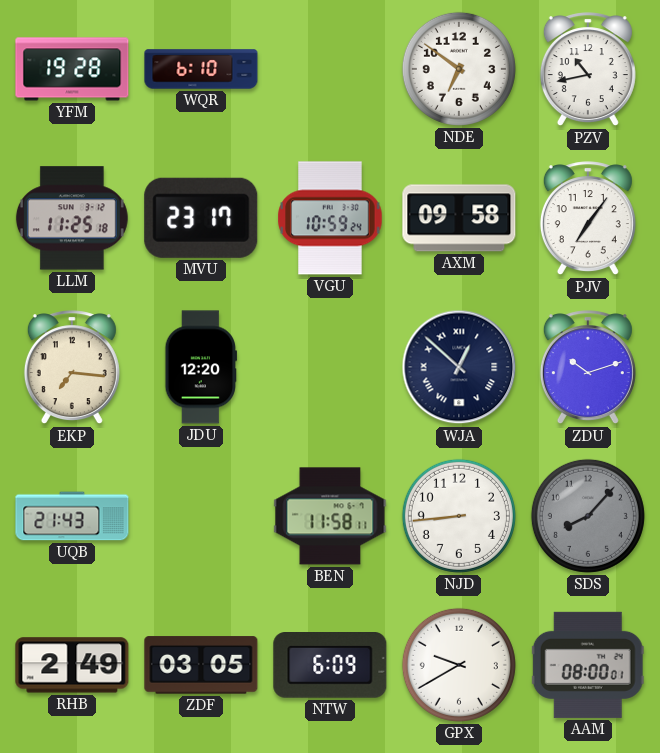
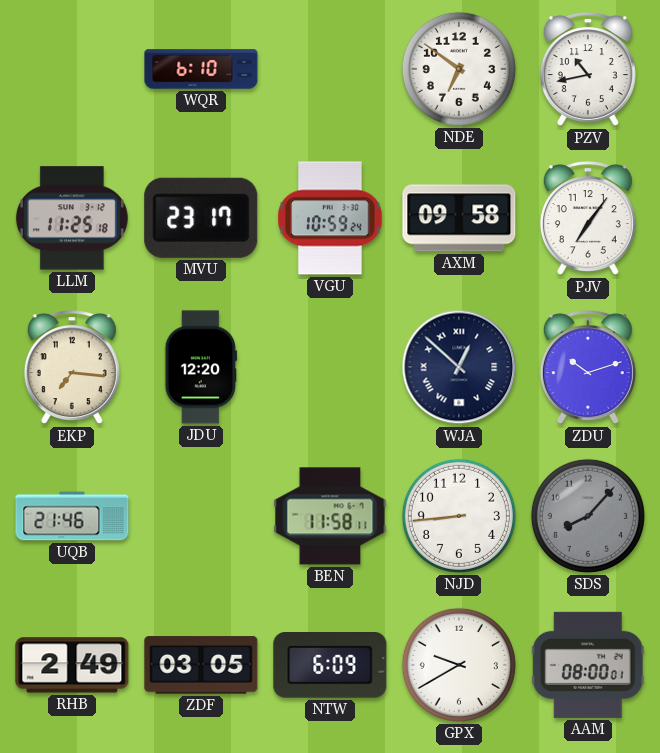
YFM: 19:28 -> none (72, 69)
UQB: 21:43 -> 21:46 (72, 516)
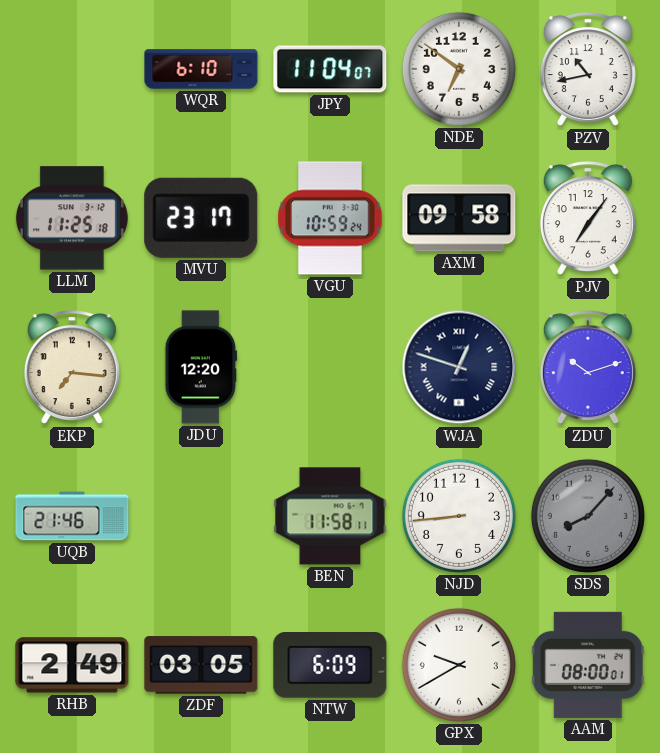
JPY: none -> 11:04 (330, 69)
WJA: 12:52 -> 12:48 (459, 367)
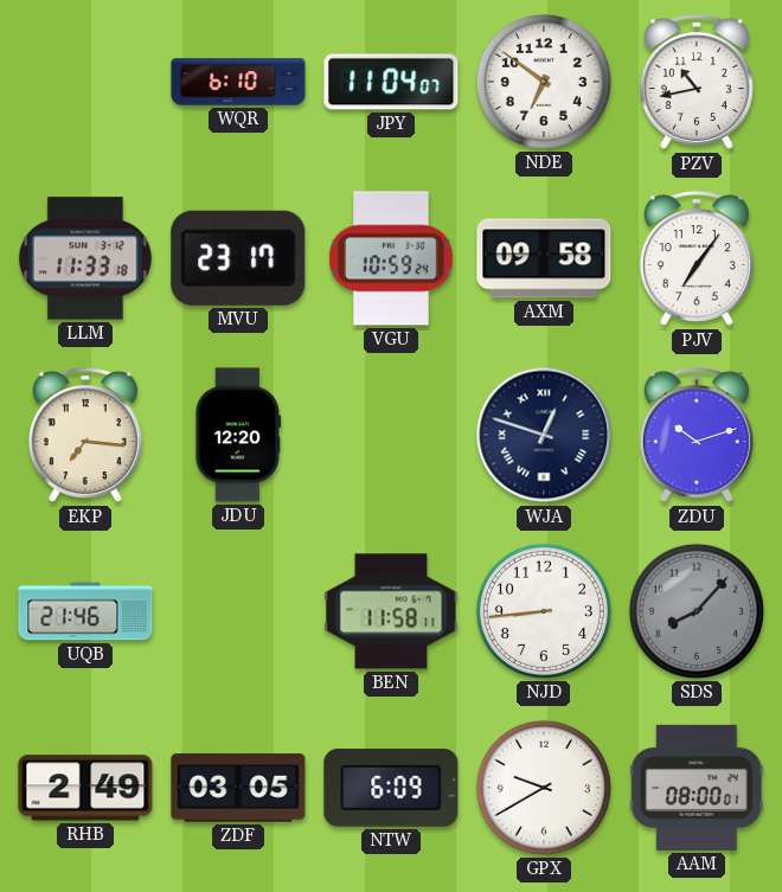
LLM: 11:25 -> 11:33 (85, 258)
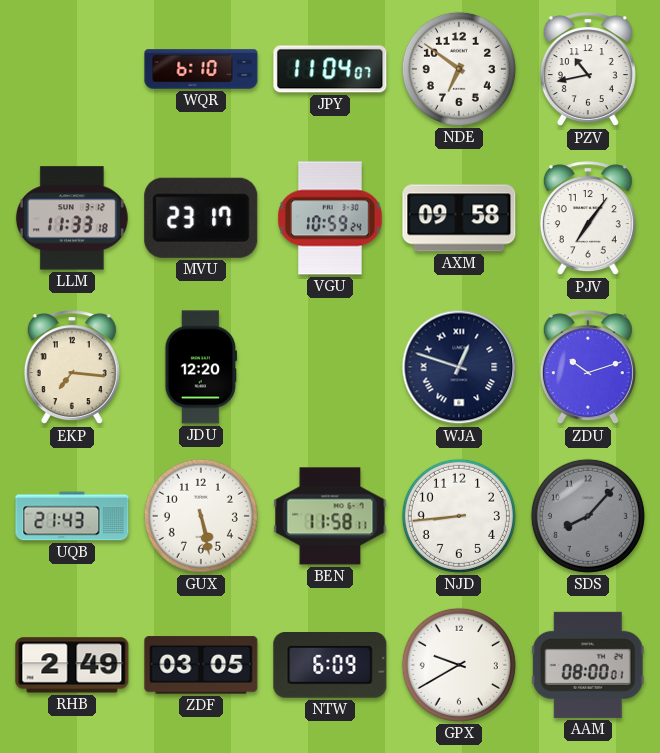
UQB: 21:46 -> 21:43 (72, 516)
GUX: none -> 5:28 (201, 516)
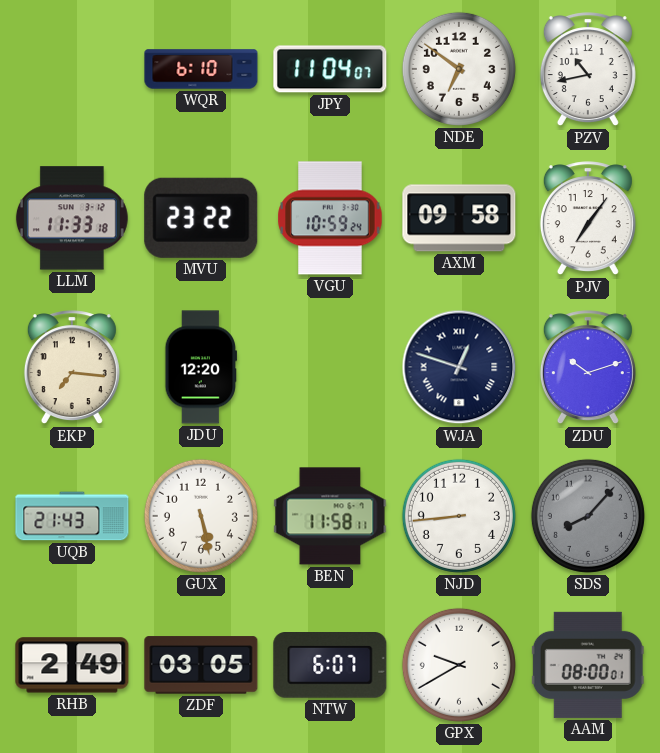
MVU: 23:17 -> 23:22 (201, 218)
NTW: 6:09 -> 6:07 (330, 666)
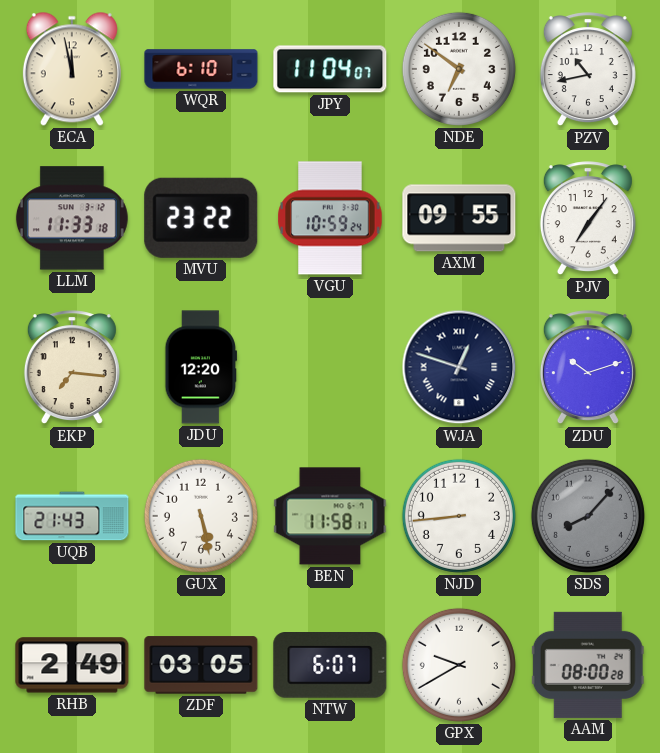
ECA: none -> 11:58 (72, 69)
AXM: 09:58 -> 09:55 (459, 218)
AAM: 08:00:01 -> 08:00:28 (588, 665)
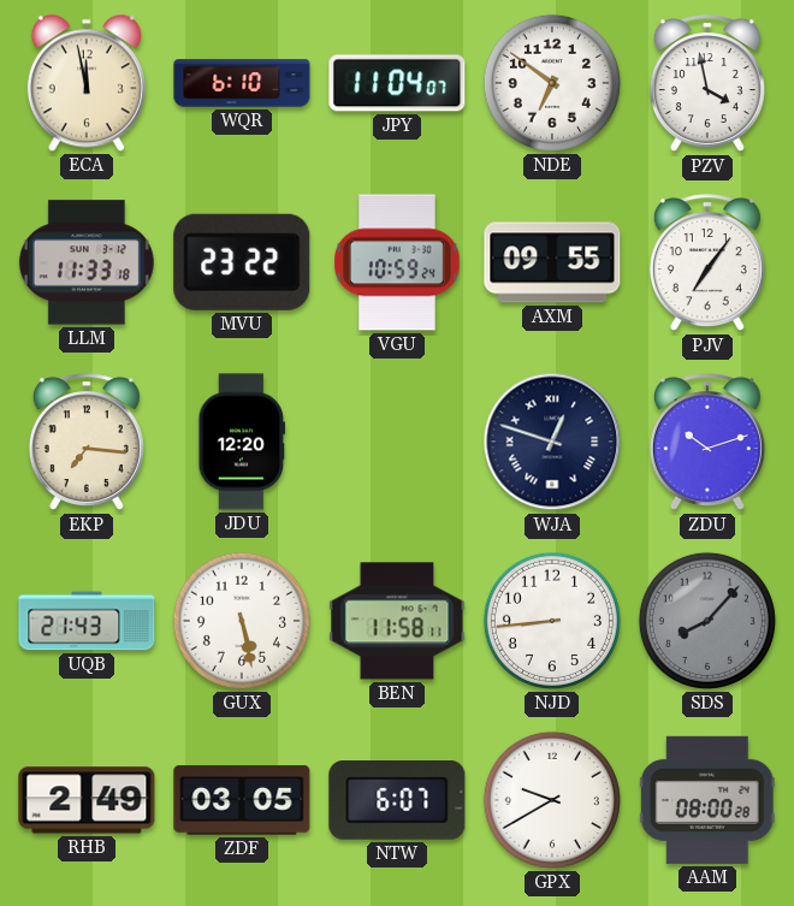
PZV: 10:43 -> 3:58 (707, 84)
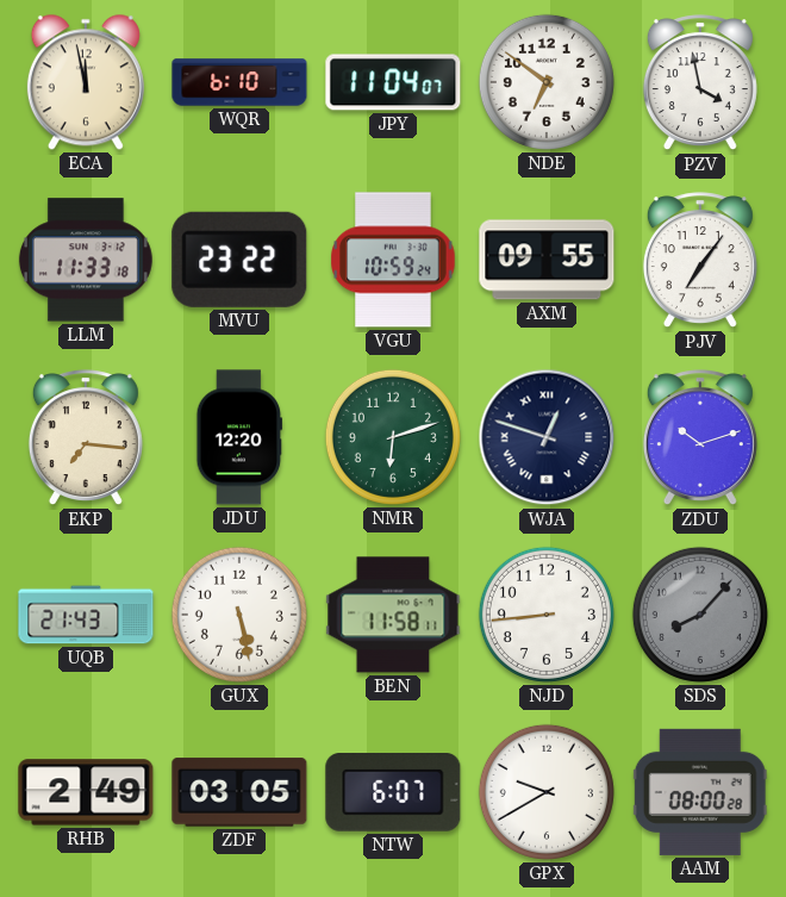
NMR: none -> 6:12 (393, 437)
